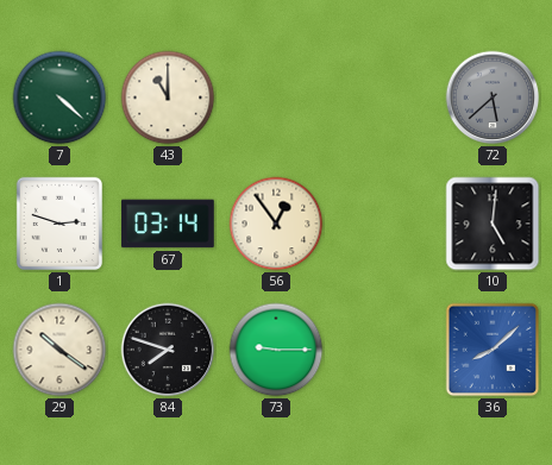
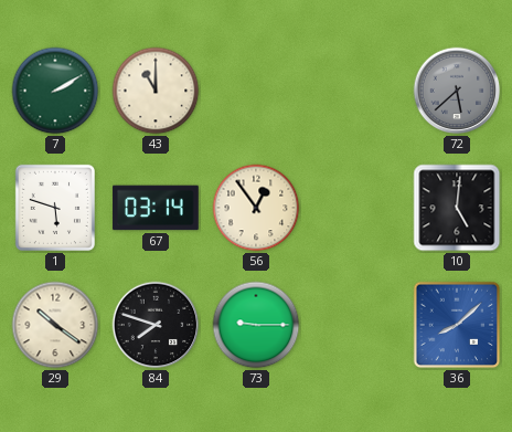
7: 4:22 -> 2:10 (55, 91)
1: 2:48 -> 5:48 (55, 208)
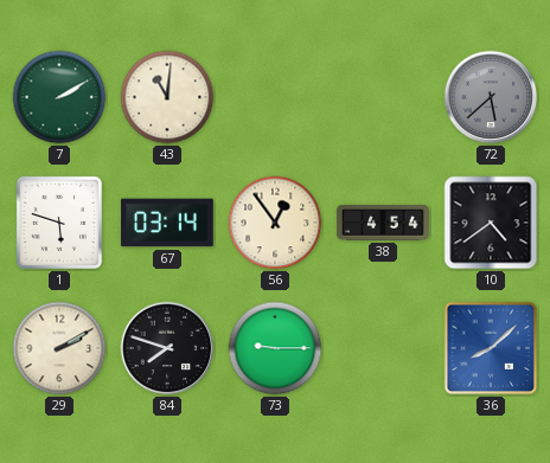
43: 11:00 -> 11:01 (167, 97)
38: none -> 4:54 (383, 223)
10: 5:01 -> 4:39 (491, 223)
29: 10:21 -> 2:10 (59, 348)
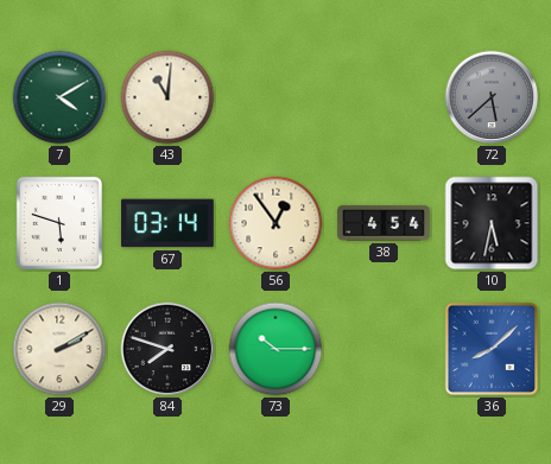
7: 2:10 -> 4:10 (59, 97)
10: 4:39 -> 5:32 (492, 223)
73: 9:15 -> 10:15 (275, 349)
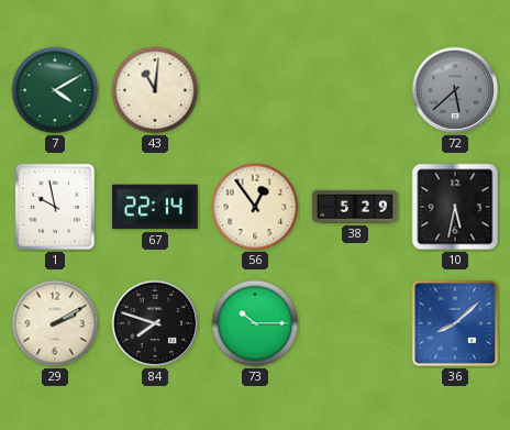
1: 5:48 -> 9:58 (55, 207)
67: 03:14 -> 22:14 (155, 207)
38: 4:54 -> 5:29 (355, 207)
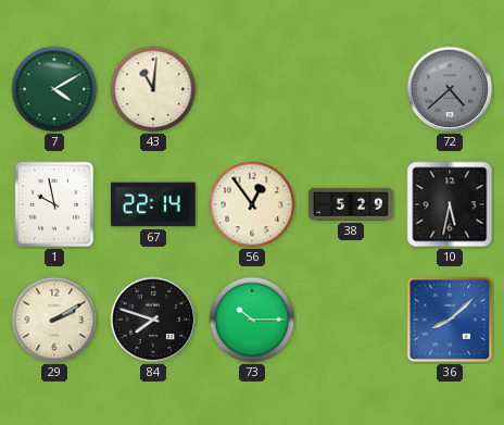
72: 5:38 -> 4:38 (450, 89)
